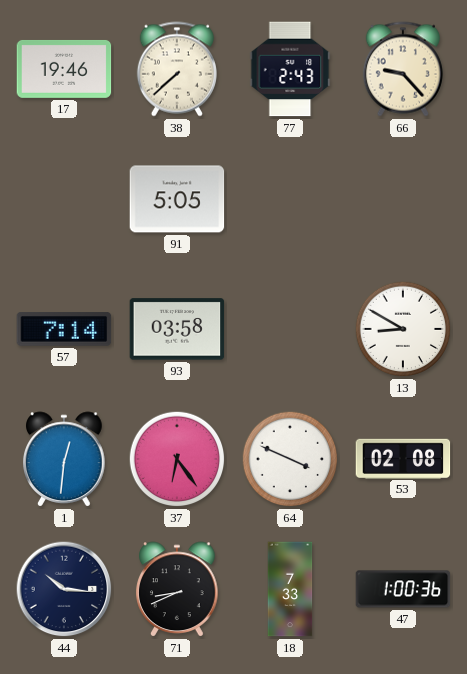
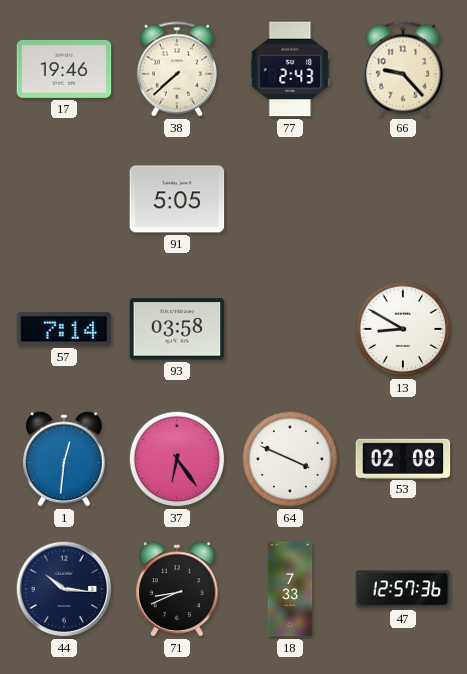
47: 1:00 -> 12:57 (403, 589)
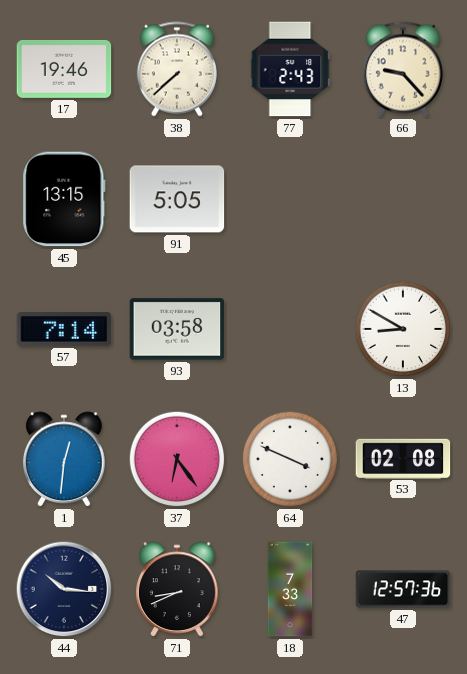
45: none -> 13:15 (64, 199)
